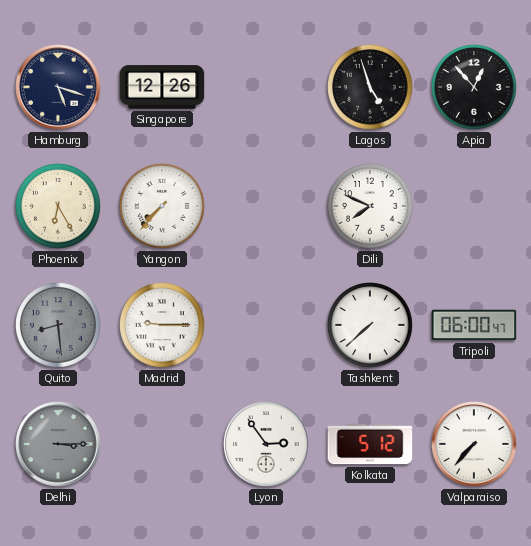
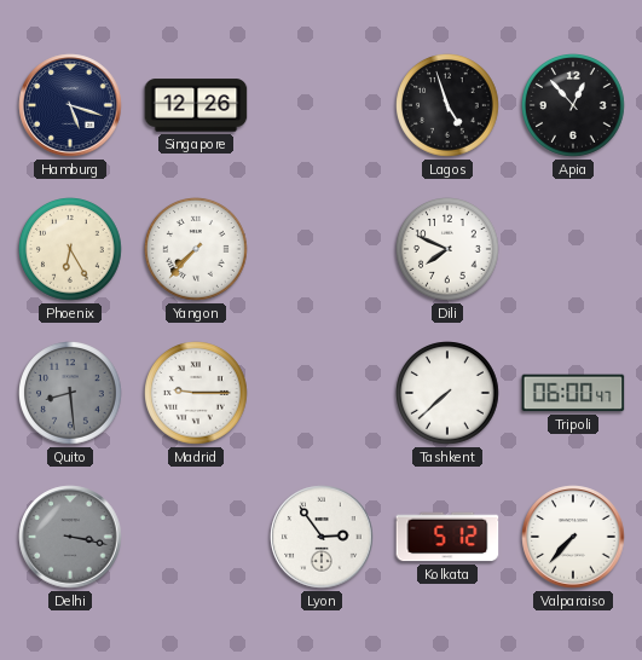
Delhi: 3:15 -> 3:17 (70, 537)
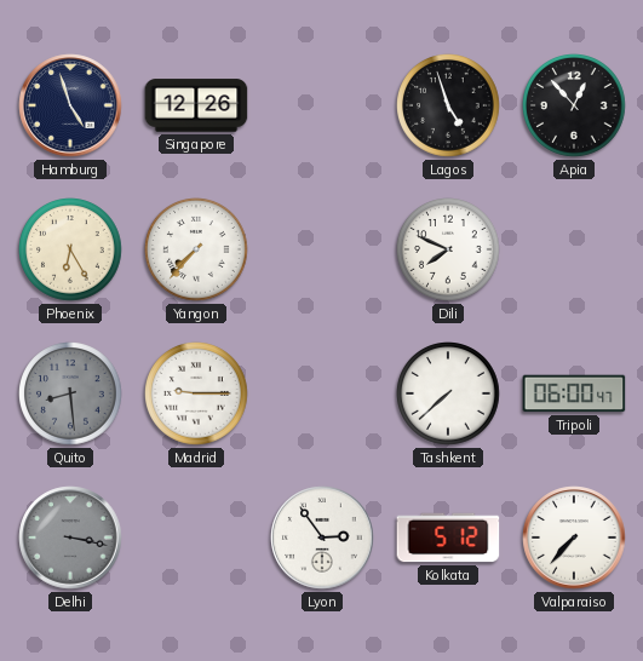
Hamburg: 5:18 -> 4:57 (70, 105)
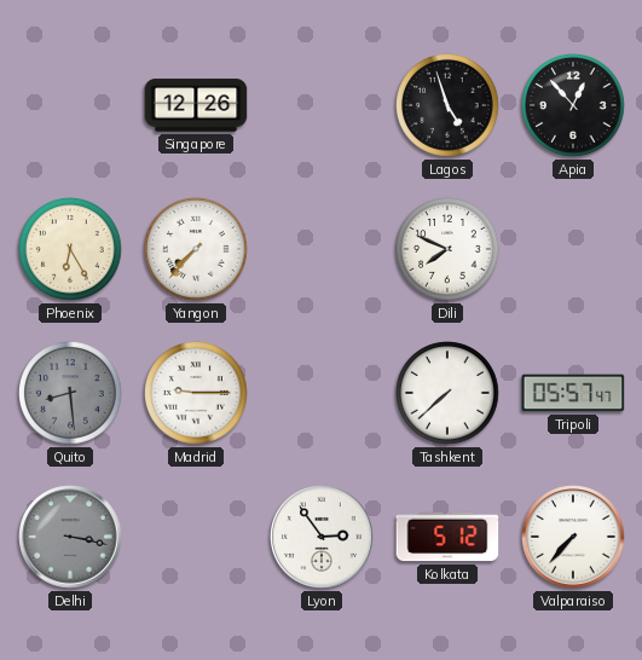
Hamburg: 4:57 -> none (70, 105)
Tripoli: 06:00 -> 05:57 (573, 393)
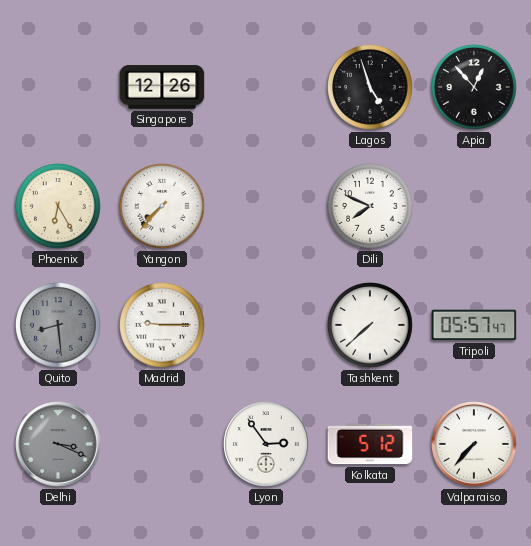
Delhi: 3:17 -> 3:19 (58, 444)
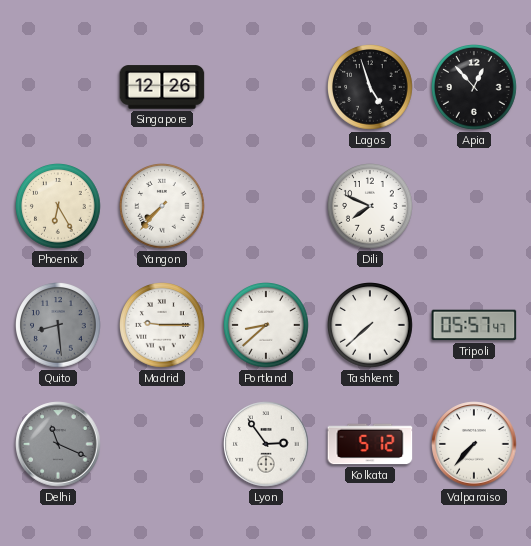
Portland: none -> 8:38 (267, 326)
Delhi: 3:19 -> 11:19 (58, 444)
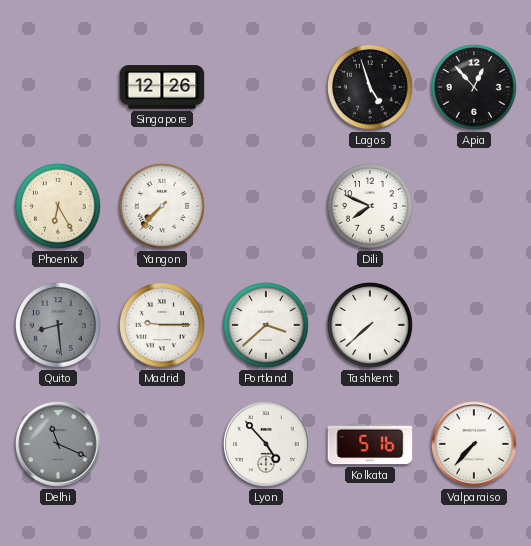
Portland: 8:38 -> 3:38 (267, 326)
Tripoli: 05:57 -> none (474, 325)
Lyon: 2:54 -> 4:53 (266, 444)
Kolkata: 5:12 -> 5:16 (370, 444)
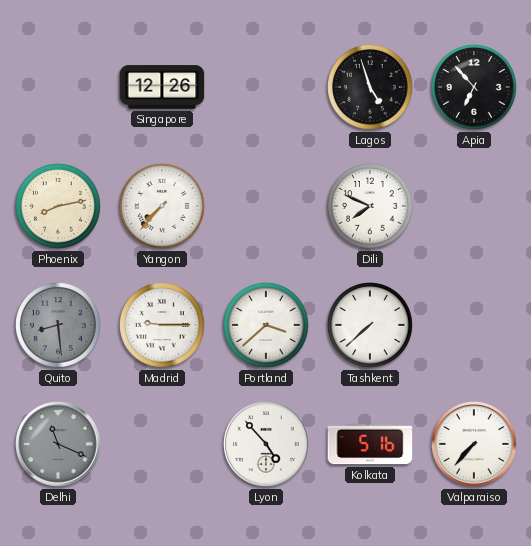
Apia: 12:53 -> 6:53 (475, 88)
Phoenix: 6:25 -> 8:13 (59, 207)
